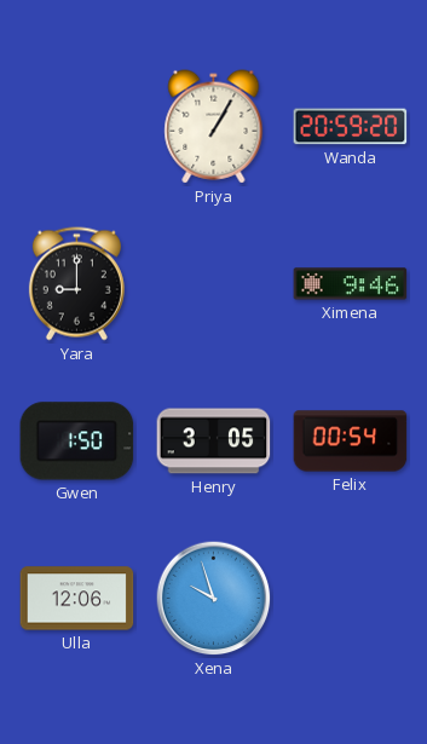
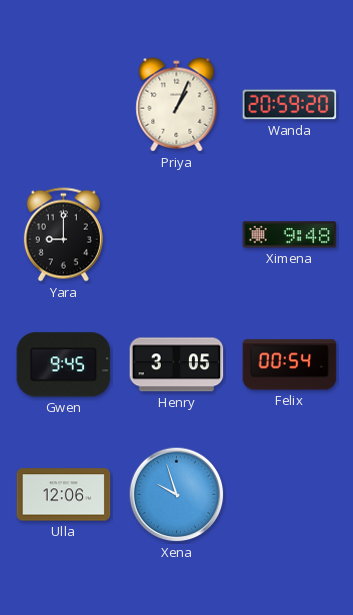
Priya: 1:05 -> 1:04 (177, 105)
Ximena: 9:46 -> 9:48 (290, 235)
Gwen: 1:50 -> 9:45 (64, 365)
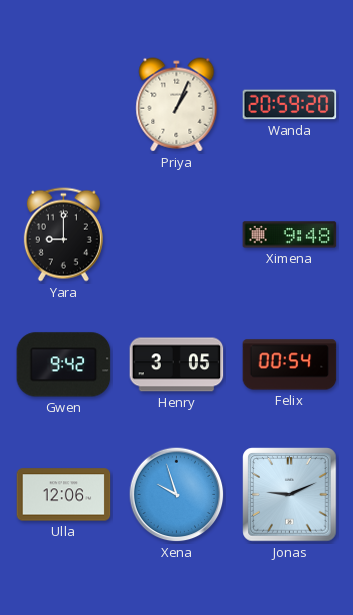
Gwen: 9:45 -> 9:42 (64, 365)
Jonas: none -> 9:11 (290, 495)
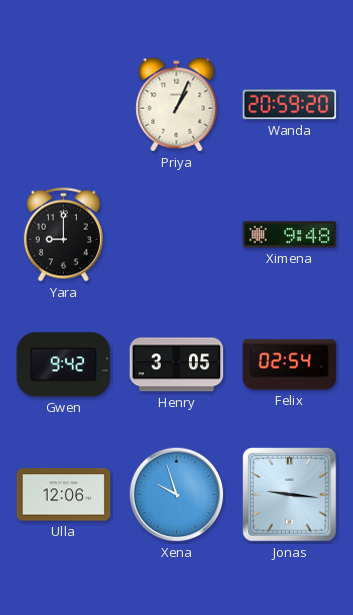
Felix: 00:54 -> 02:54 (290, 365)
Jonas: 9:11 -> 9:16 (290, 495)
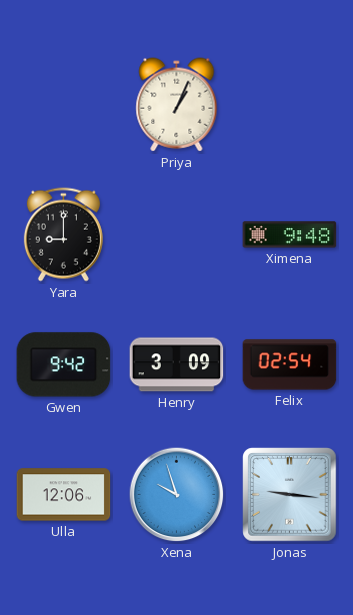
Wanda: 20:59 -> none (290, 105)
Henry: 3:05 -> 3:09 (177, 365)
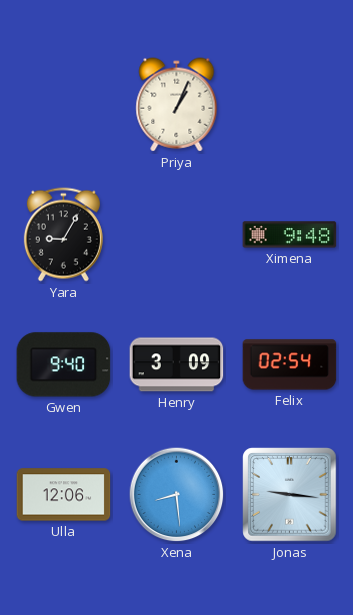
Yara: 9:00 -> 9:05 (63, 235)
Gwen: 9:42 -> 9:40 (64, 365)
Xena: 9:57 -> 8:29 (177, 495)
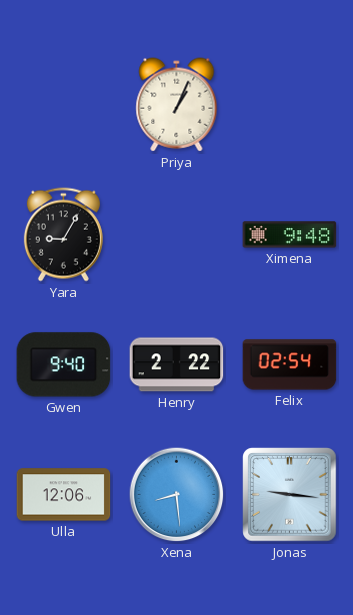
Henry: 3:09 -> 2:22 (177, 365)
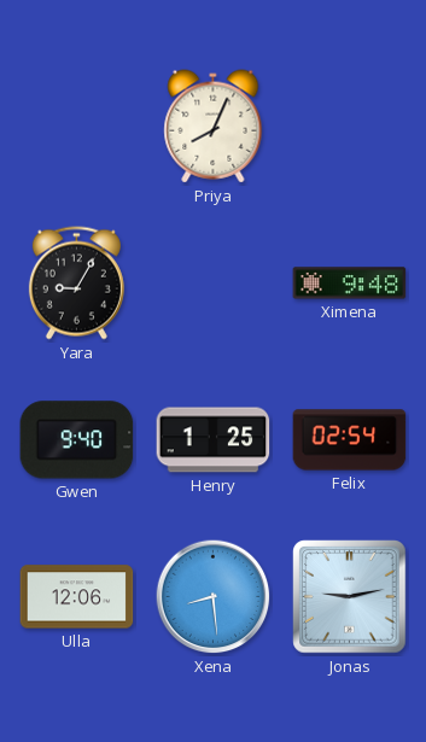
Priya: 1:04 -> 8:04 (214, 127)
Henry: 2:22 -> 1:25 (214, 440)
Jonas: 9:16 -> 9:13 (350, 597)
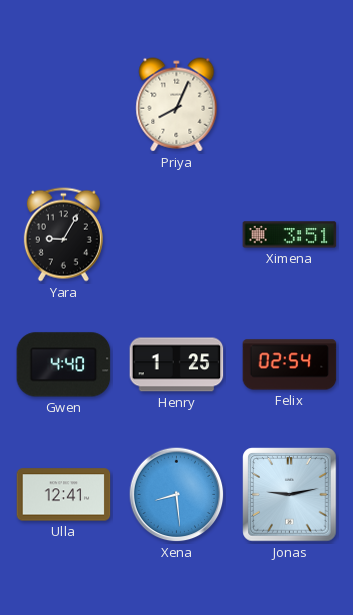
Ximena: 9:48 -> 3:51 (290, 235)
Gwen: 9:40 -> 4:40 (64, 365)
Ulla: 12:06 -> 12:41 (64, 495)
